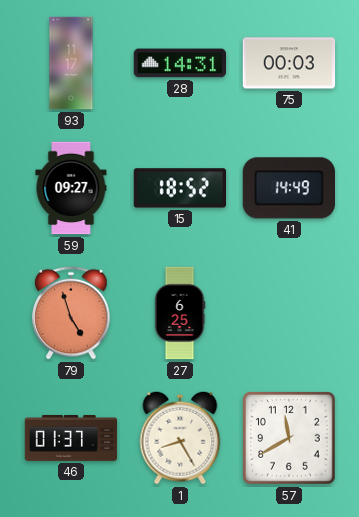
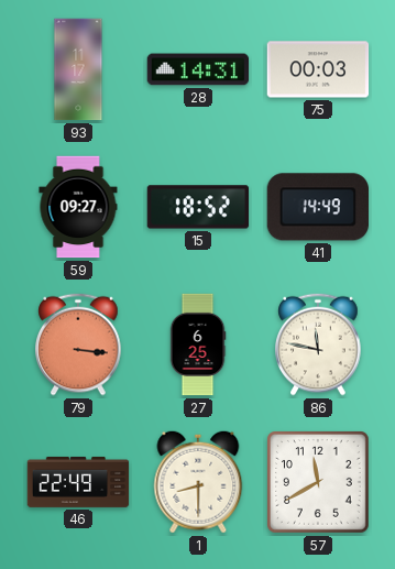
79: 4:57 -> 3:16 (78, 344)
86: none -> 11:47 (318, 344)
46: 01:37 -> 22:49 (78, 482)
1: 8:25 -> 8:30 (198, 482)
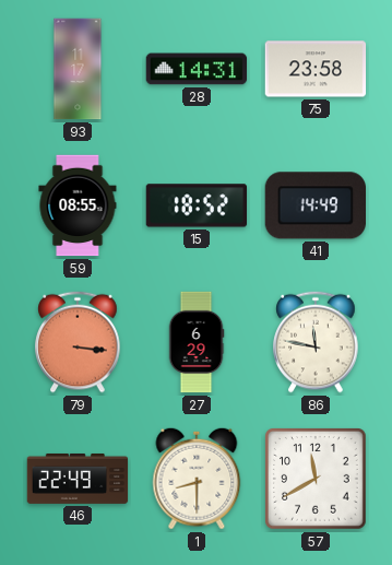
75: 00:03 -> 23:58 (316, 69)
59: 09:27 -> 08:55 (78, 205)
27: 6:25 -> 6:29 (197, 342)
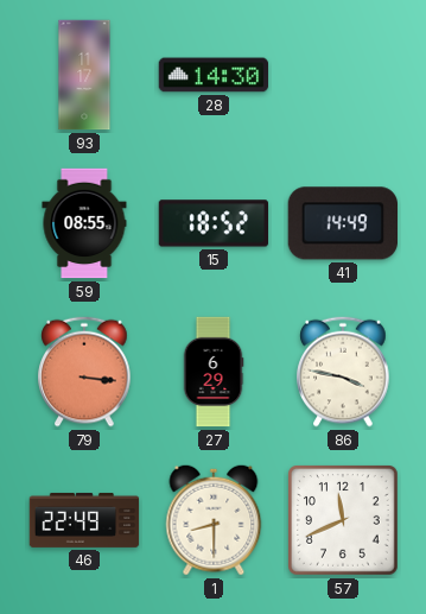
28: 14:31 -> 14:30 (214, 75)
75: 23:58 -> none (316, 69)
86: 11:47 -> 3:47 (343, 372)
57: 11:40 -> 11:41 (344, 521)
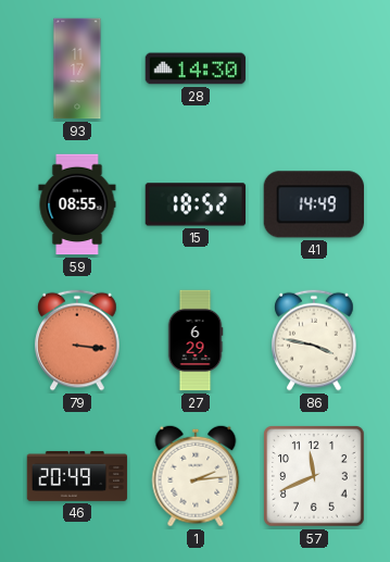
46: 22:49 -> 20:49 (77, 476)
1: 8:30 -> 2:14 (196, 476)
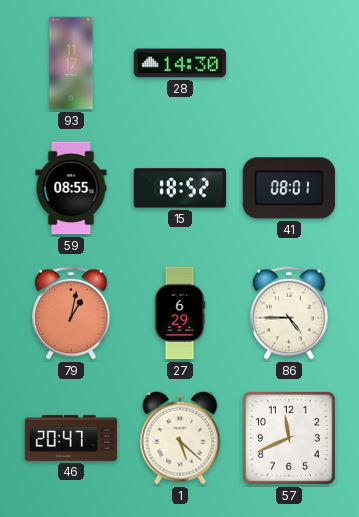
41: 14:49 -> 08:01 (288, 188)
79: 3:16 -> 1:02 (71, 313)
86: 3:47 -> 4:45 (289, 313)
46: 20:49 -> 20:47 (71, 438)
1: 2:14 -> 5:22 (180, 438)
